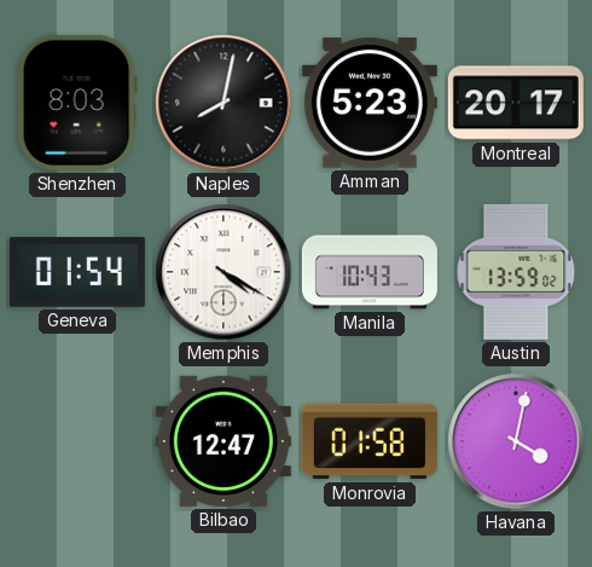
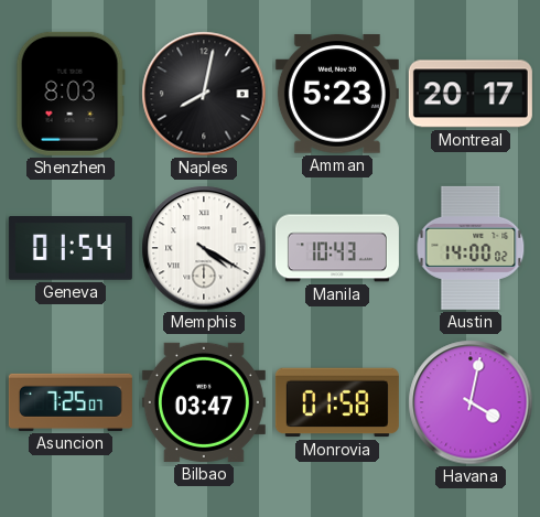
Austin: 13:59 -> 14:00 (471, 248)
Asuncion: none -> 7:25 (71, 402)
Bilbao: 12:47 -> 03:47 (204, 402)
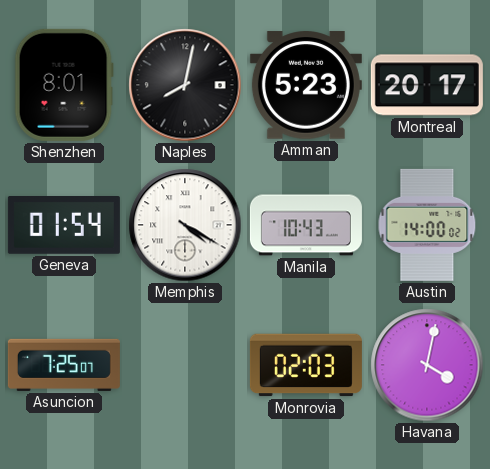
Shenzhen: 8:03 -> 8:01 (64, 85)
Bilbao: 03:47 -> none (204, 402)
Monrovia: 01:58 -> 02:03 (306, 365)
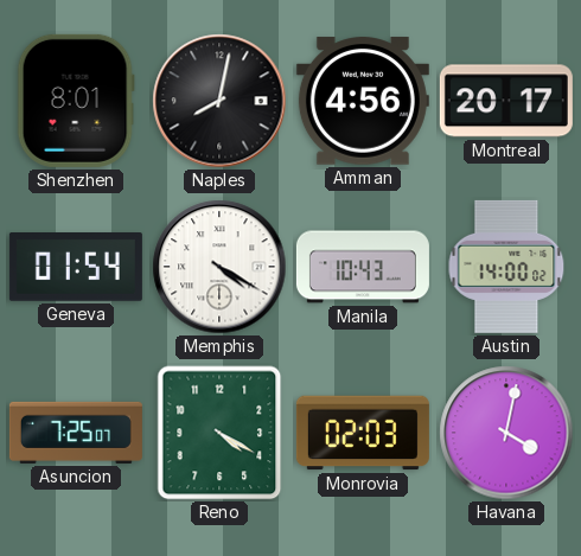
Amman: 5:23 -> 4:56 (363, 101)
Reno: none -> 4:20 (219, 433)
